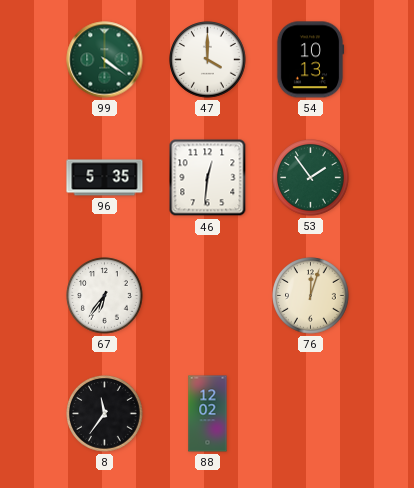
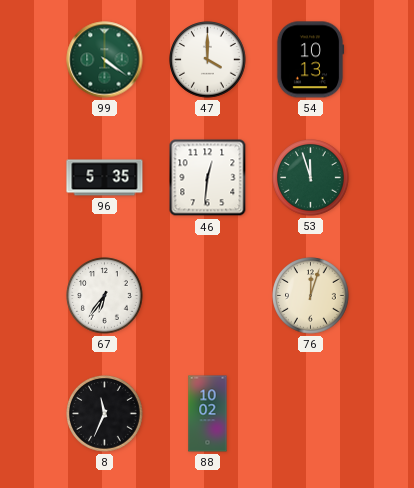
53: 1:54 -> 11:57 (311, 178)
8: 11:36 -> 11:34 (105, 414)
88: 12:02 -> 10:02 (208, 414)
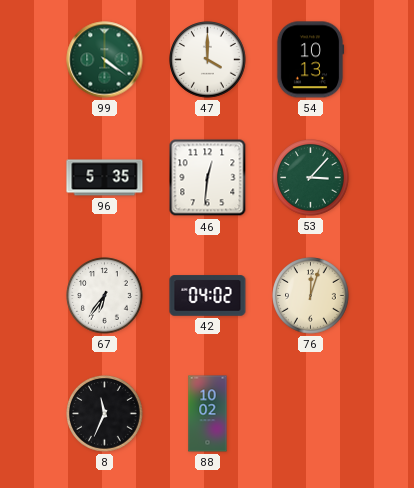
53: 11:57 -> 3:07 (311, 178)
42: none -> 04:02 (208, 296)
